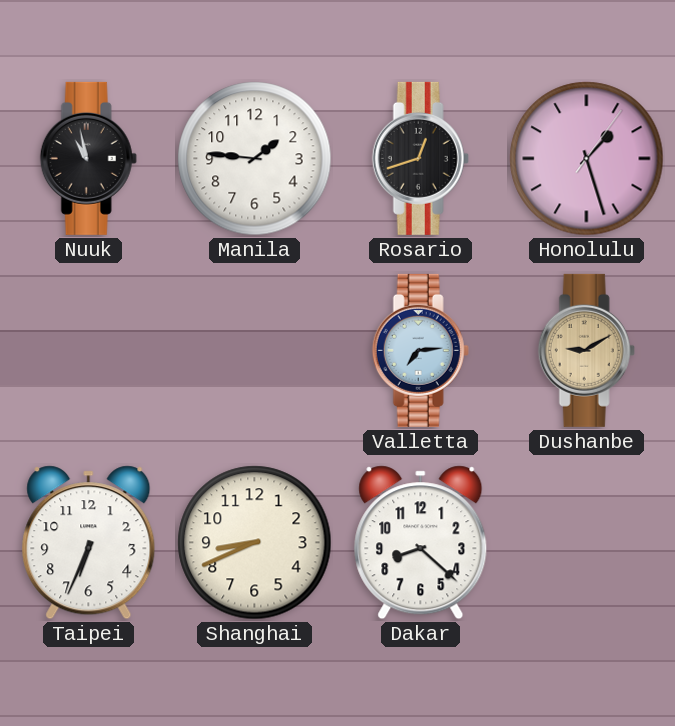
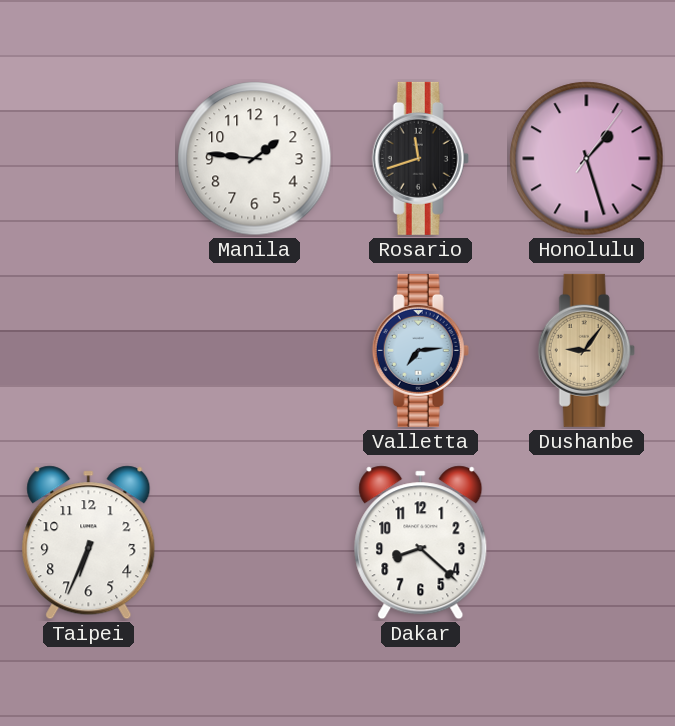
Nuuk: 10:58 -> none (88, 158)
Rosario: 12:42 -> 11:42 (420, 158)
Dushanbe: 9:10 -> 9:06 (586, 350)
Shanghai: 8:41 -> none (255, 543)
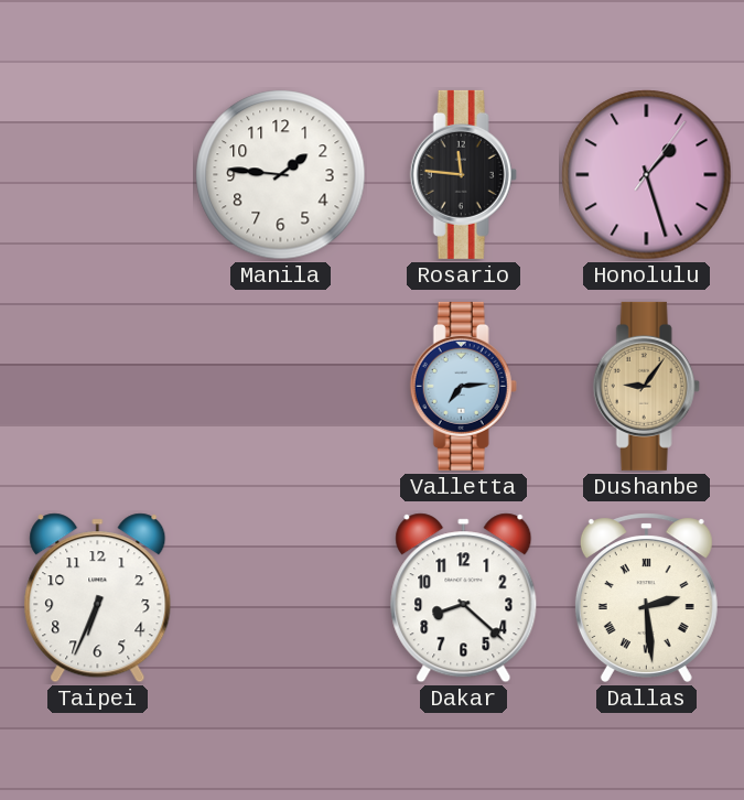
Rosario: 11:42 -> 11:46 (463, 174)
Dallas: none -> 2:29 (646, 597)
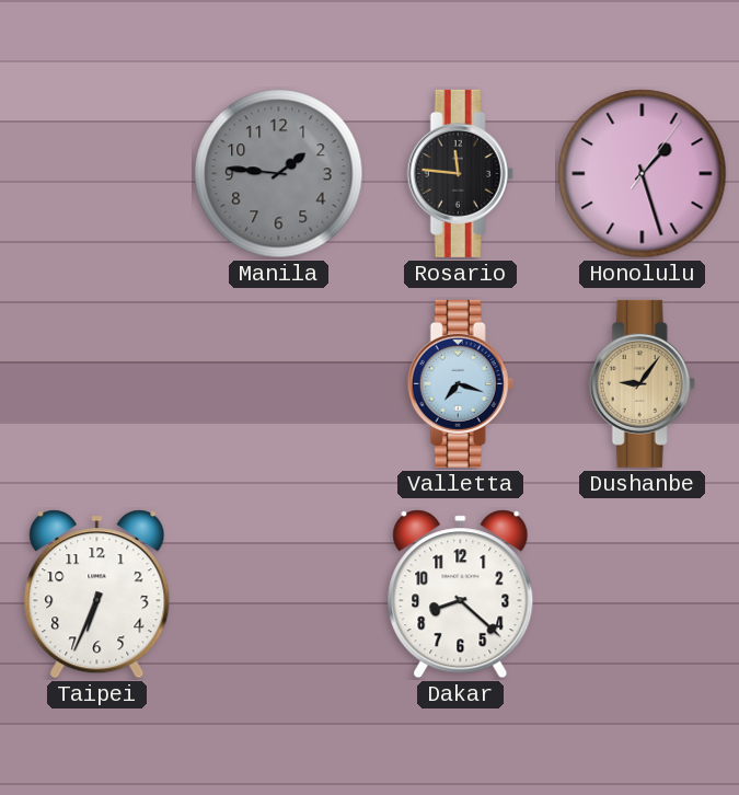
Manila dial: white -> grey (279, 174)
Valletta: 7:14 -> 7:18 (460, 383)
Dallas: 2:29 -> none (646, 597)
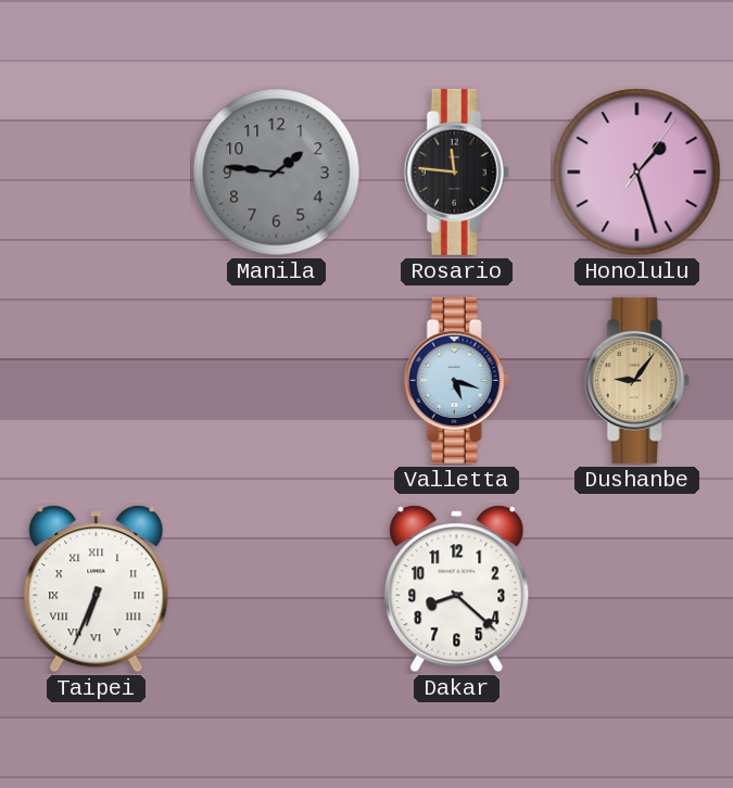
Valletta: 7:18 -> 5:18 (456, 380)
Taipei numerals: Arabic -> Roman (97, 589)
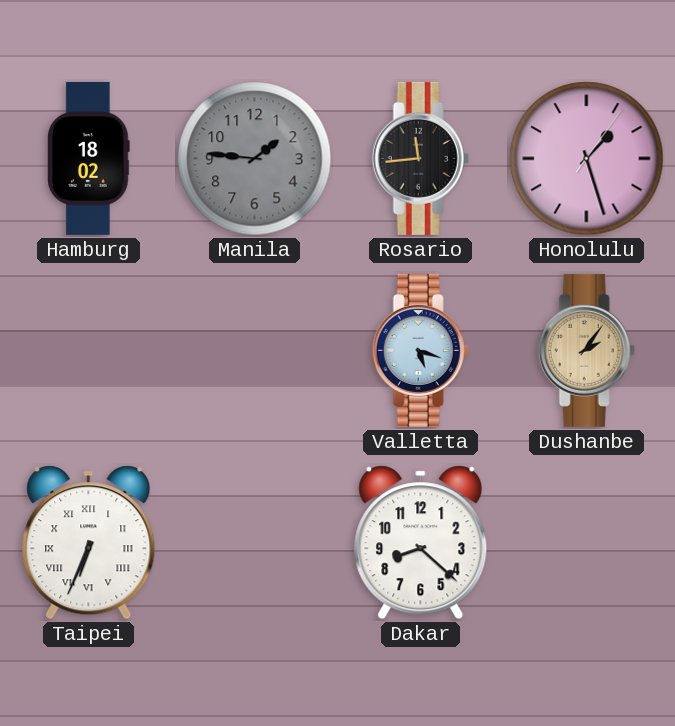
Hamburg: none -> 18:02 (89, 158)
Rosario: 11:46 -> 11:44 (420, 158)
Dushanbe: 9:06 -> 2:06 (586, 350)
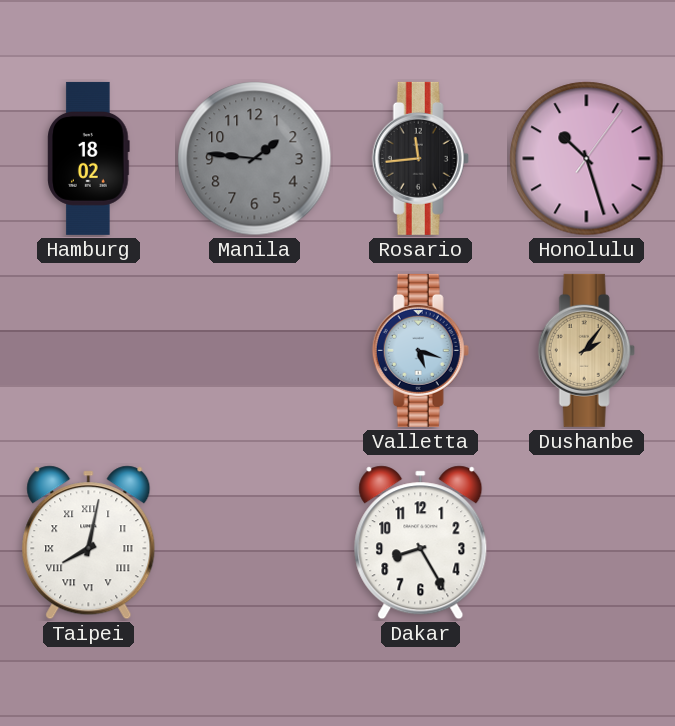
Honolulu: 1:27 -> 10:27 (587, 159)
Taipei: 6:34 -> 8:02 (89, 543)
Dakar: 8:22 -> 8:25 (421, 543)
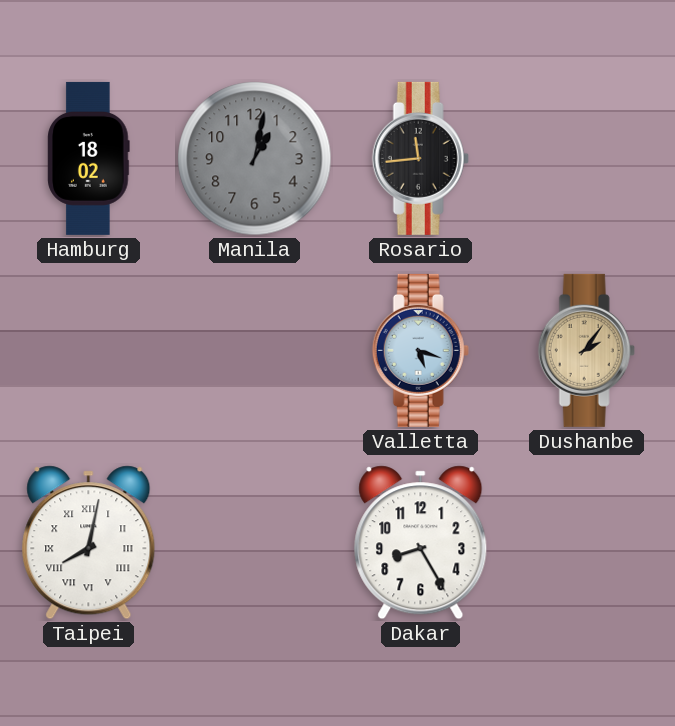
Manila: 1:46 -> 1:02 (255, 159)
Honolulu: 10:27 -> none (587, 159)
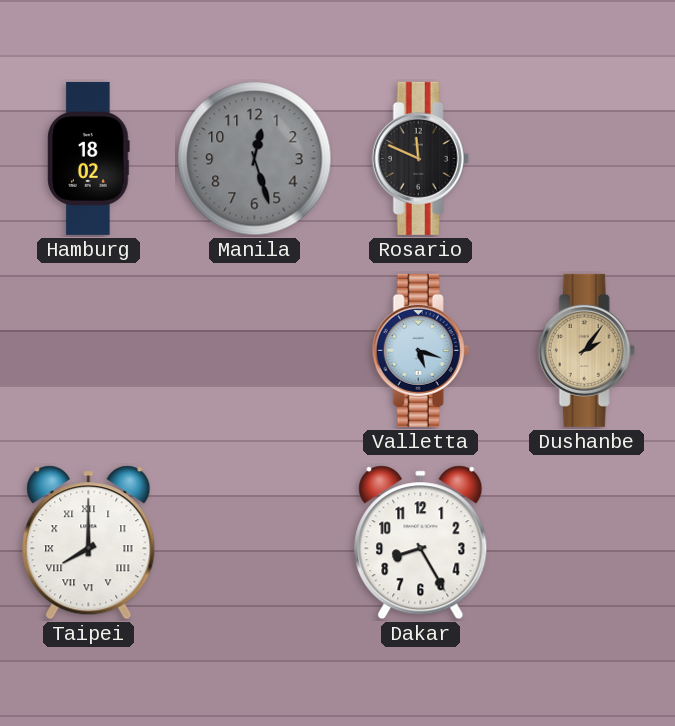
Manila: 1:02 -> 12:27 (255, 159)
Rosario: 11:44 -> 11:49 (420, 158)
Taipei: 8:02 -> 8:00 (89, 543)
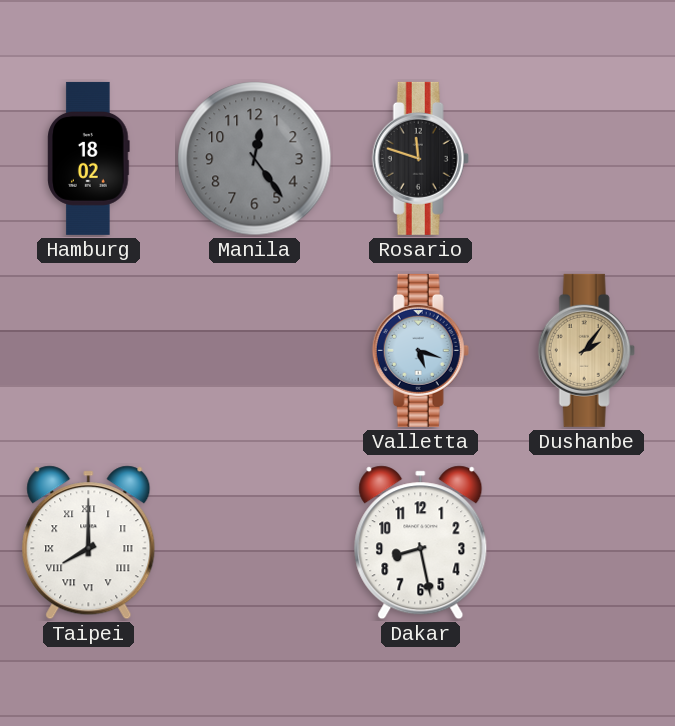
Manila: 12:27 -> 12:24 (255, 159)
Rosario: 11:49 -> 11:48 (420, 158)
Dakar: 8:25 -> 8:28 (421, 543)
